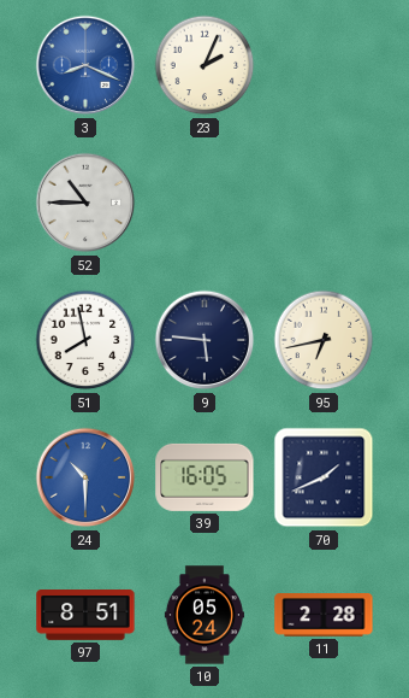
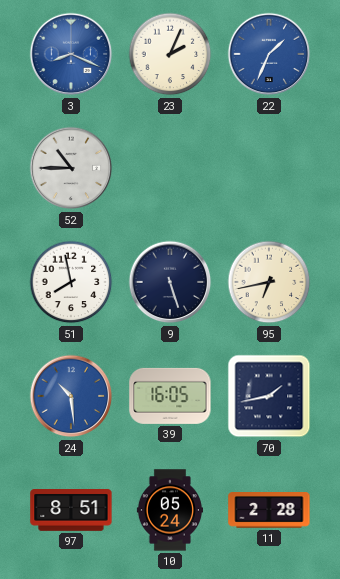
22: none -> 1:34 (269, 54)
9: 5:46 -> 5:27 (170, 282)
24: 10:30 -> 10:29 (71, 396)
70: 1:41 -> 1:43 (269, 396)
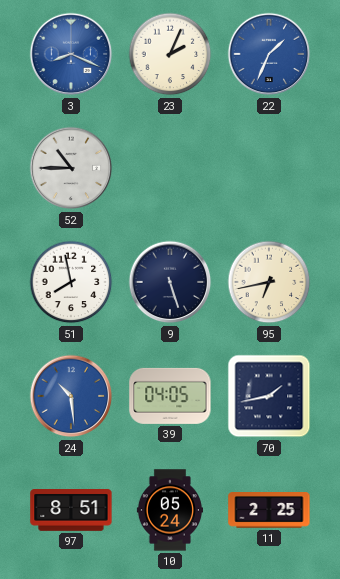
39: 16:05 -> 04:05 (170, 396)
11: 2:28 -> 2:25 (269, 511)
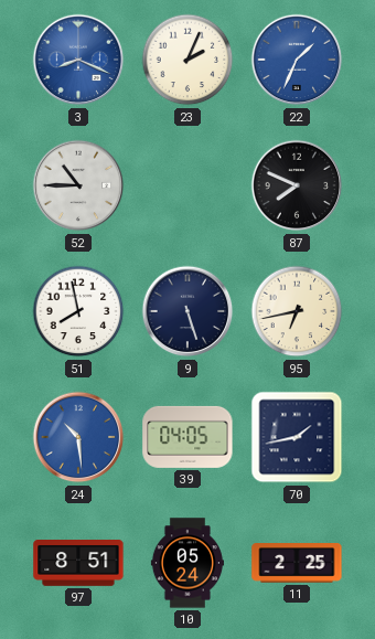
87: none -> 7:49 (297, 185)
